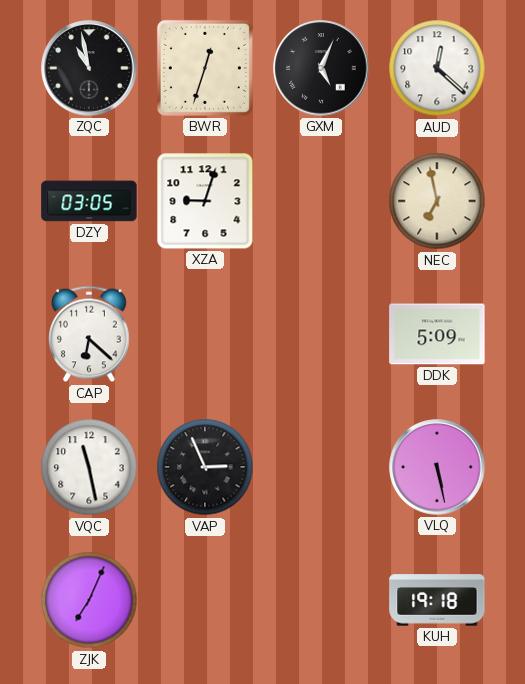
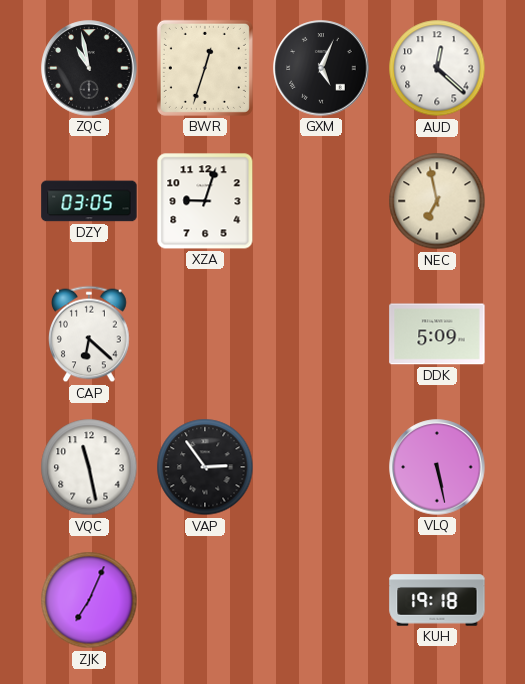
VAP: 2:56 -> 2:54 (205, 467)
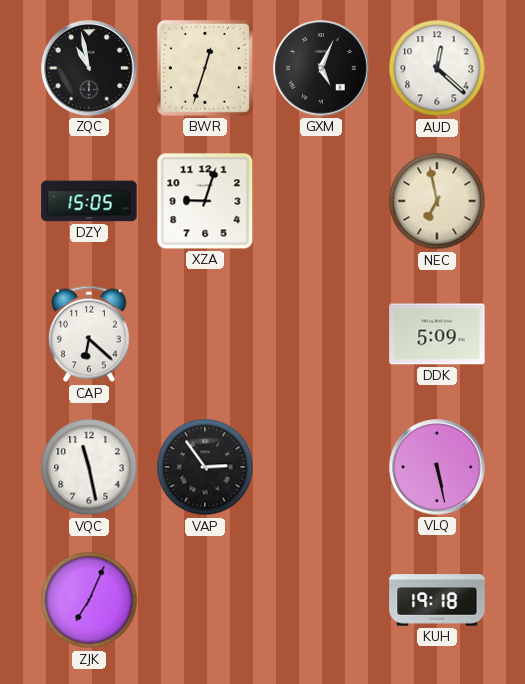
DZY: 03:05 -> 15:05 (89, 201)
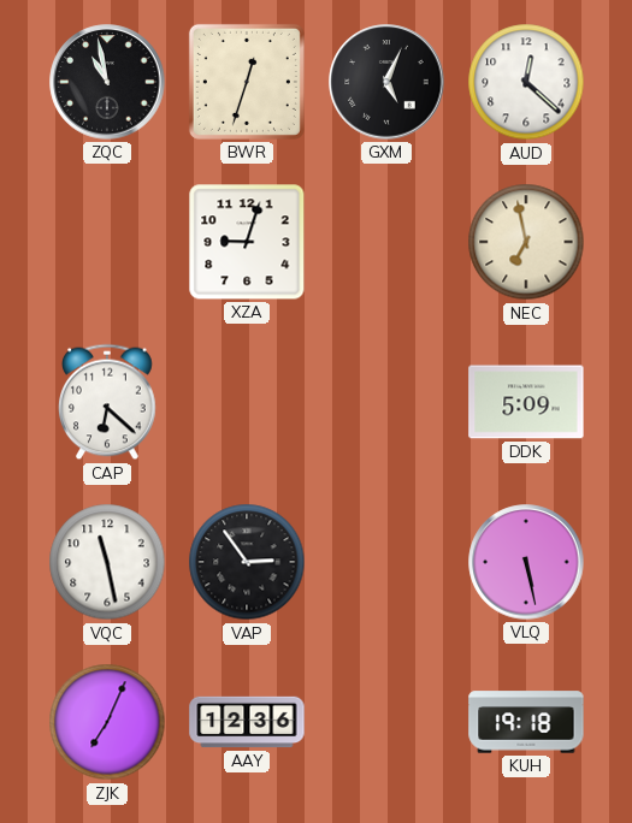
DZY: 15:05 -> none (89, 201)
AAY: none -> 12:36 (247, 722)
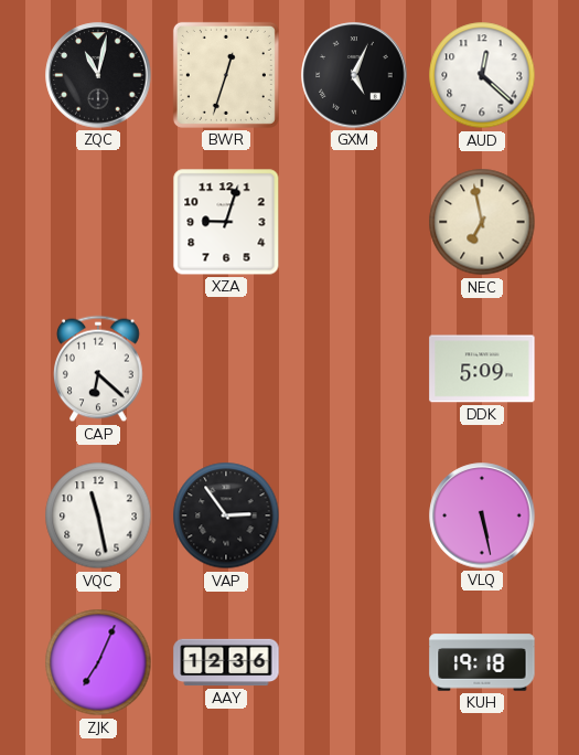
ZQC: 10:58 -> 11:02 (98, 75)
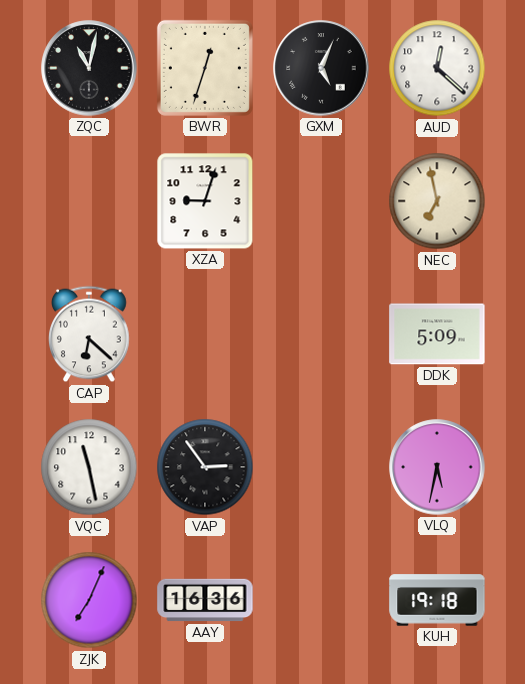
VLQ: 5:28 -> 5:32 (437, 467)
AAY: 12:36 -> 16:36 (205, 600)
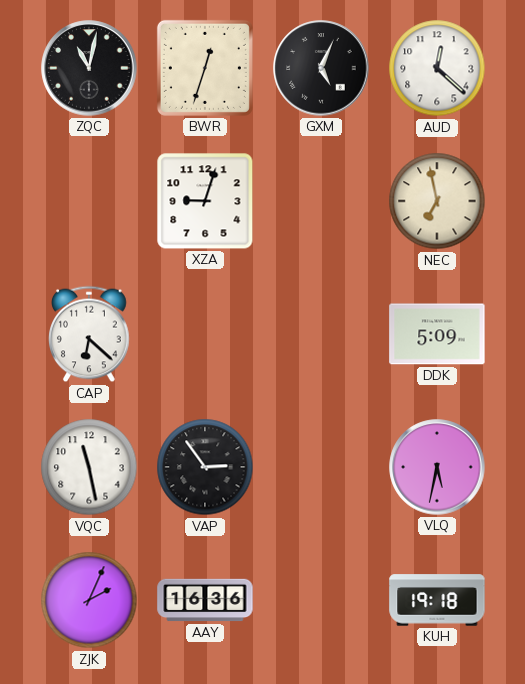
ZJK: 7:04 -> 2:04 (89, 600)
